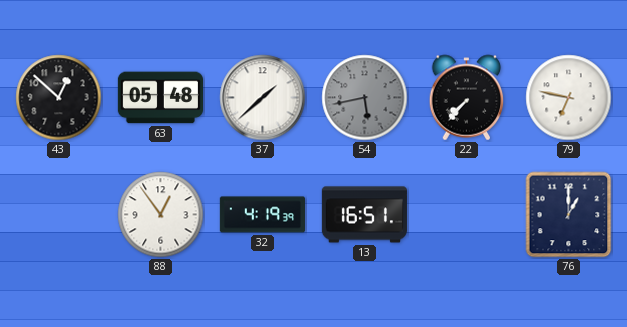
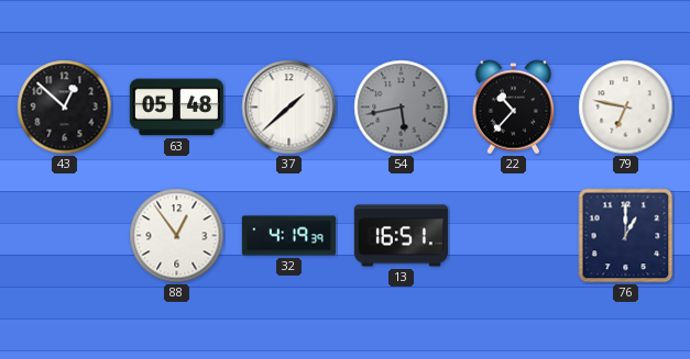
22: 7:37 -> 10:37 (514, 108)
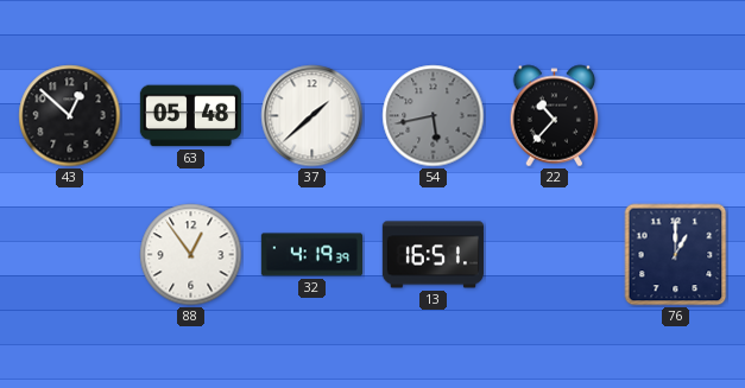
79: 6:47 -> none (626, 108)
